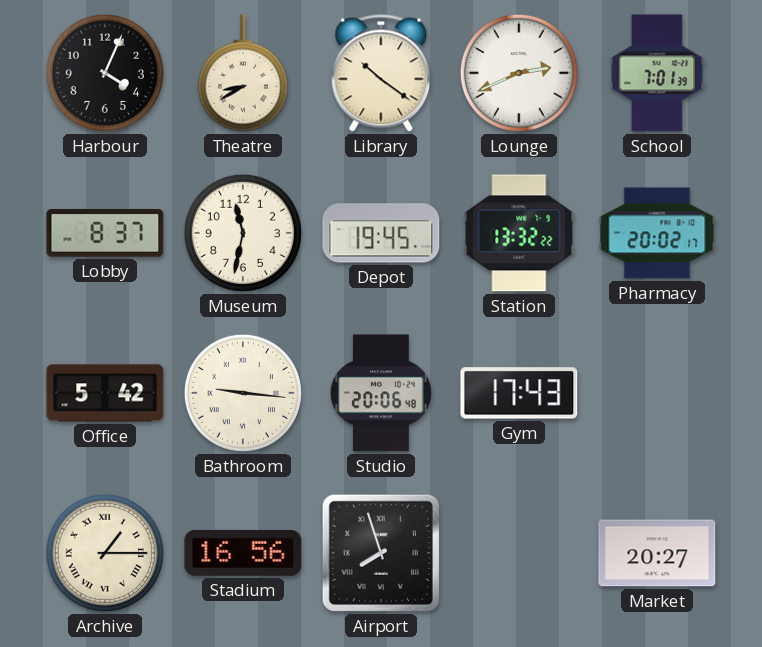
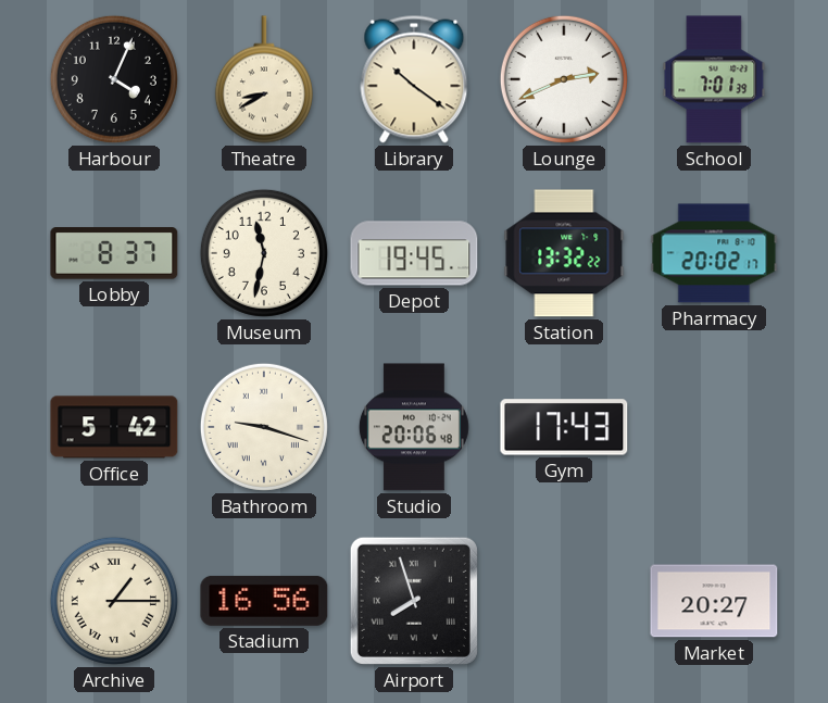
Bathroom: 9:16 -> 9:18 (264, 427)
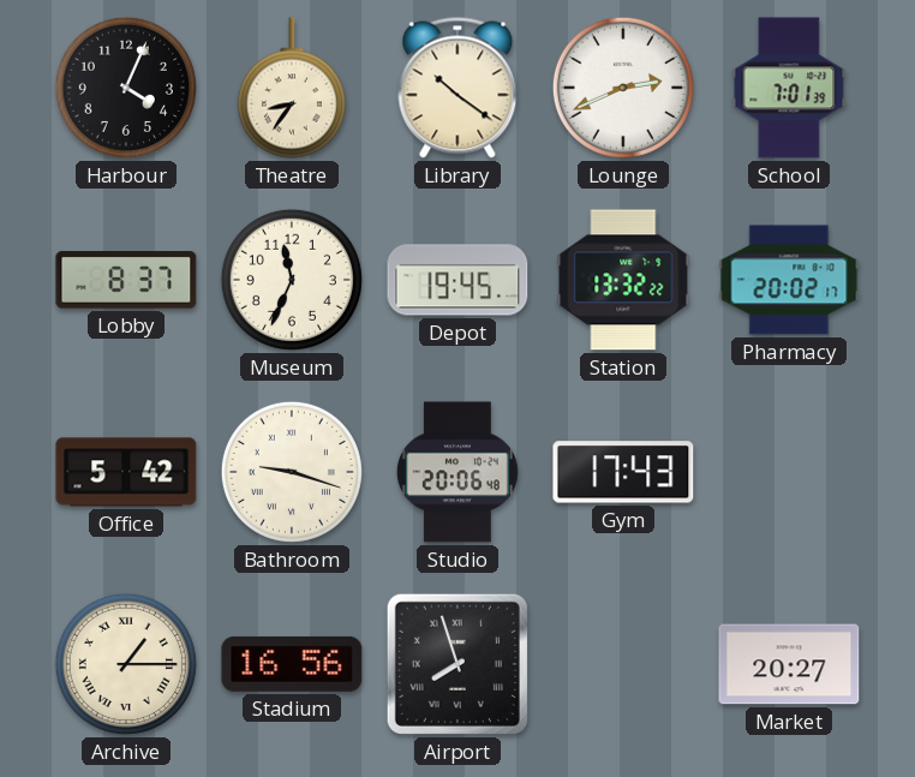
Theatre: 8:40 -> 8:36 (292, 88)
Museum: 11:32 -> 11:34 (292, 280)
